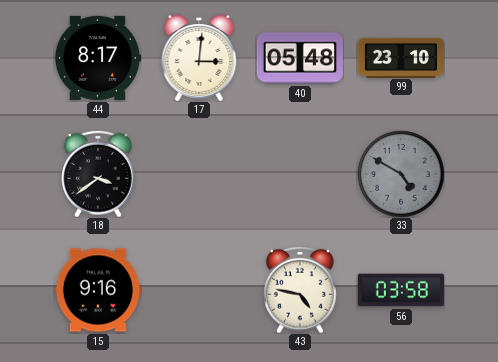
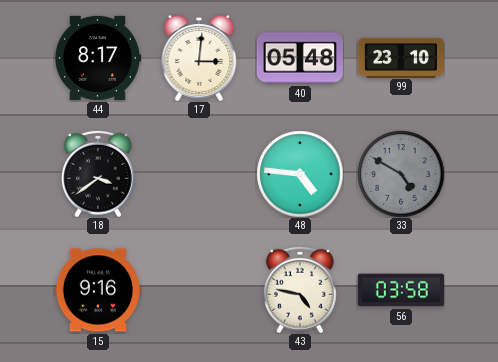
48: none -> 4:46 (300, 174)
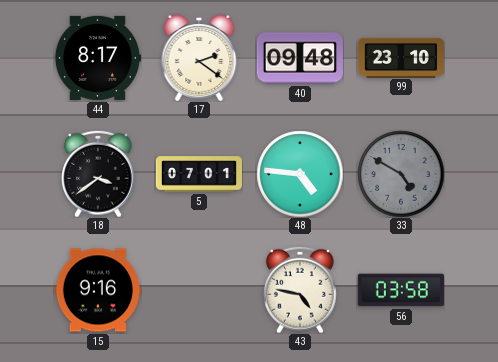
17: 3:01 -> 2:21 (199, 58)
40: 05:48 -> 09:48 (300, 58)
5: none -> 07:01 (198, 174)
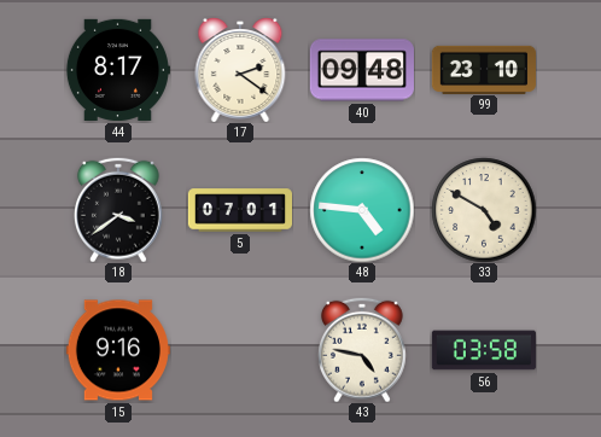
33 dial: grey -> cream (484, 210)
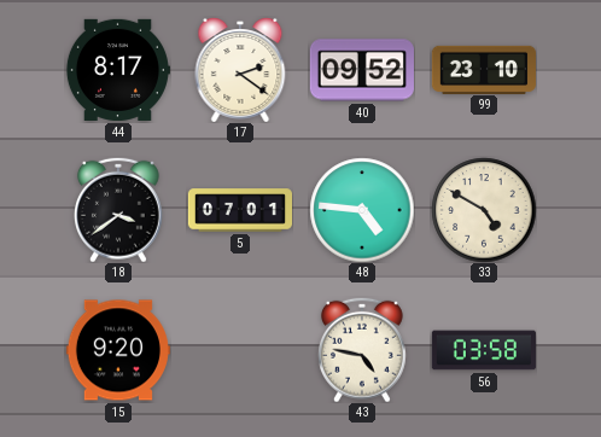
40: 09:48 -> 09:52 (362, 70)
15: 9:16 -> 9:20 (118, 350)
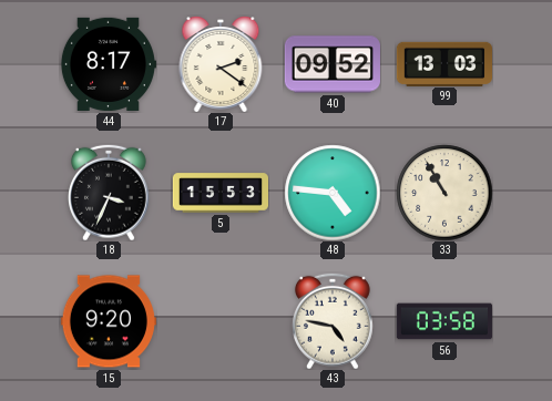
99: 23:10 -> 13:03 (443, 63)
18: 3:39 -> 3:34 (110, 193)
5: 07:01 -> 15:53 (219, 193)
33: 4:50 -> 10:55 (444, 193)
